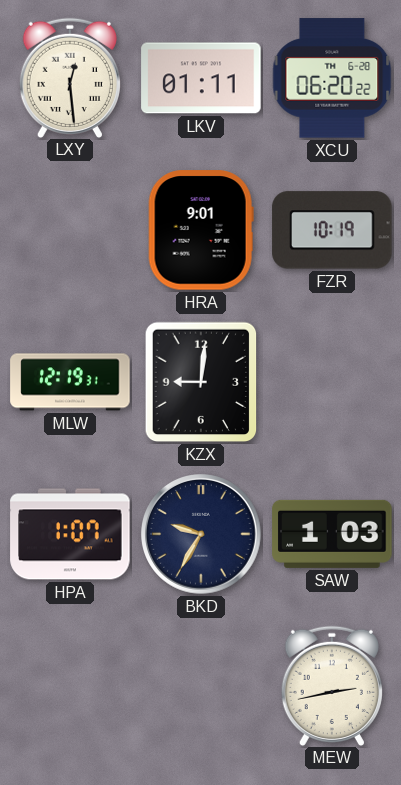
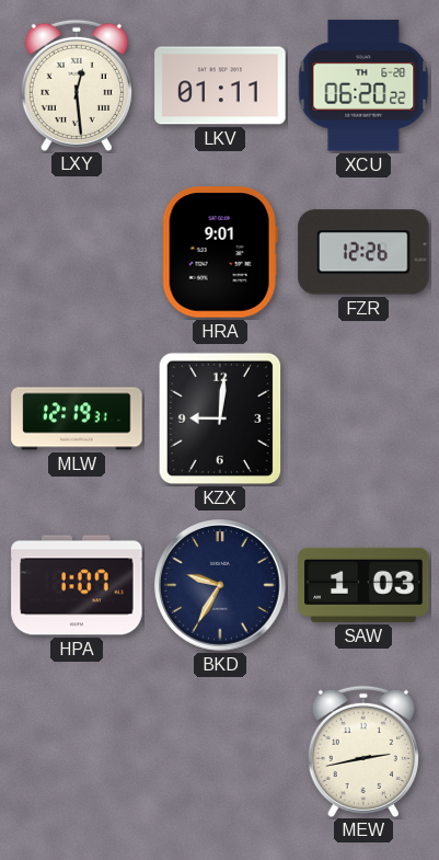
FZR: 10:19 -> 12:26 (363, 252)
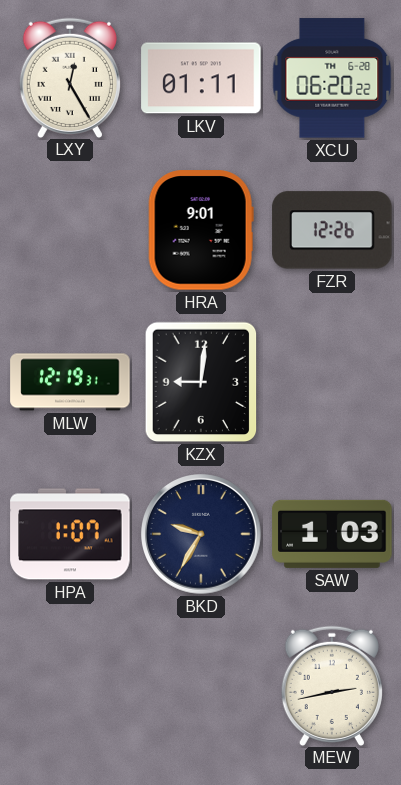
LXY: 12:29 -> 12:25 (70, 77)
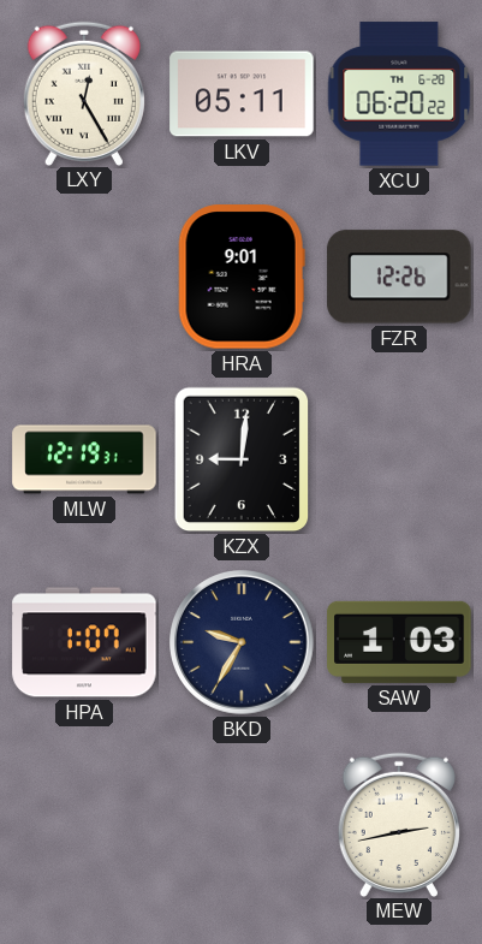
LKV: 01:11 -> 05:11 (242, 94)
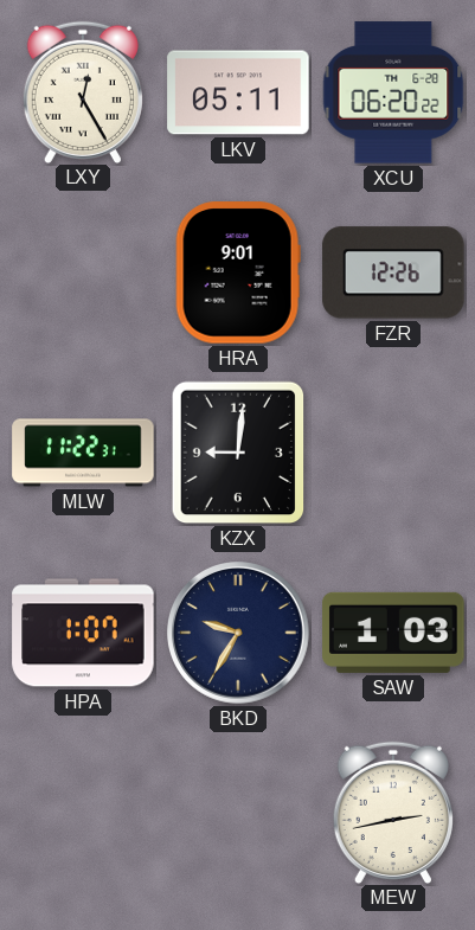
MLW: 12:19 -> 11:22 (83, 453)
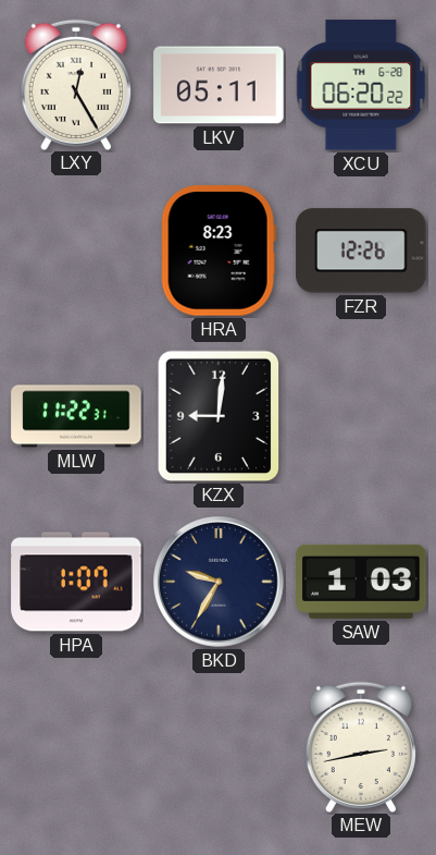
HRA: 9:01 -> 8:23 (219, 251)
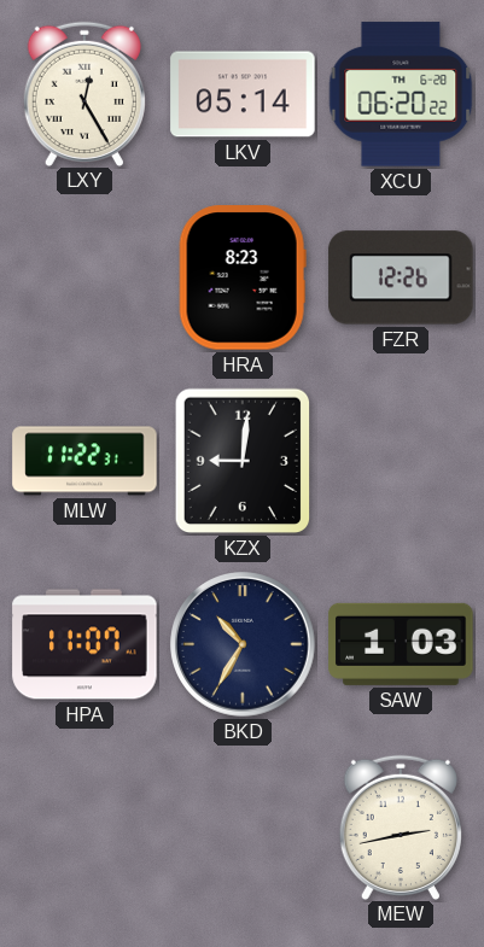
LKV: 05:11 -> 05:14 (243, 94)
HPA: 1:07 -> 11:07 (84, 644)
BKD: 9:35 -> 10:35 (244, 645)
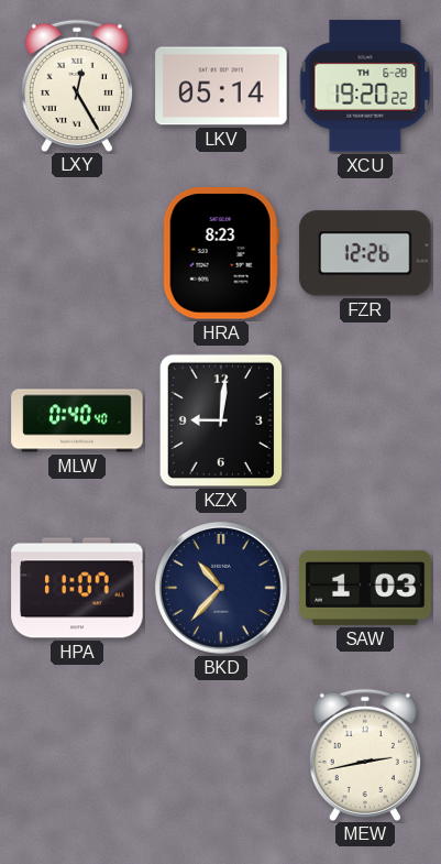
XCU: 06:20 -> 19:20 (365, 86)
MLW: 11:22 -> 0:40 (77, 420)
BKD: 10:35 -> 10:37 (222, 589)
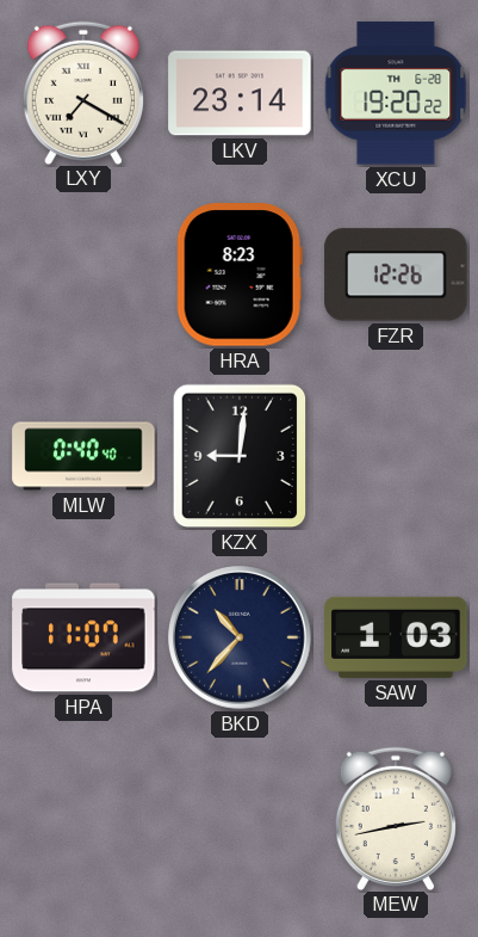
LXY: 12:25 -> 7:20 (83, 92)
LKV: 05:14 -> 23:14 (240, 93)
